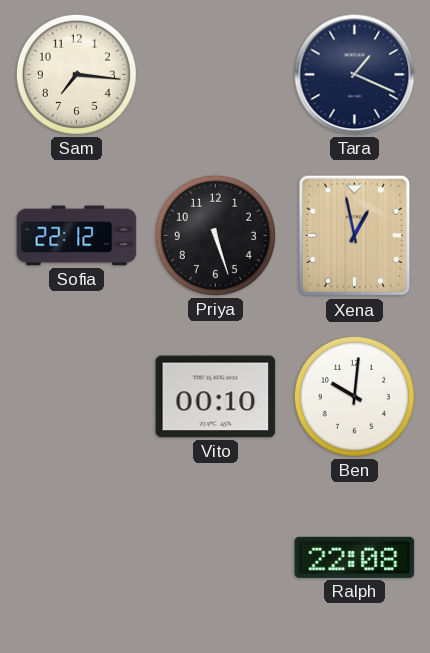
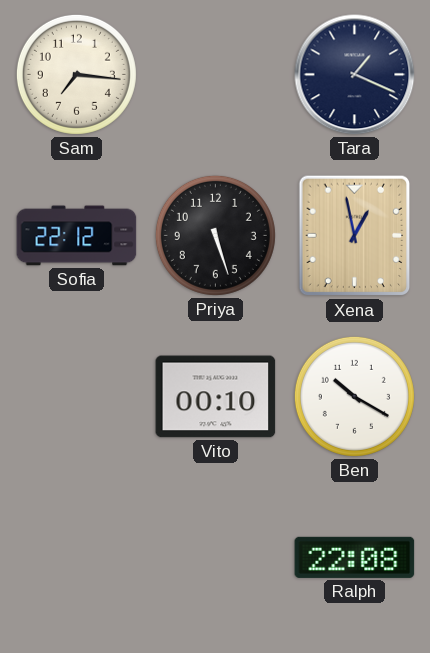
Ben: 10:01 -> 10:20 (354, 396)
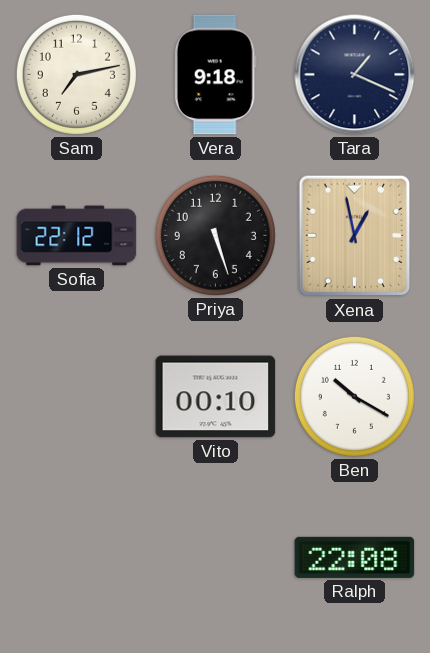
Sam: 7:16 -> 7:13 (76, 74)
Vera: none -> 9:18 (215, 75)
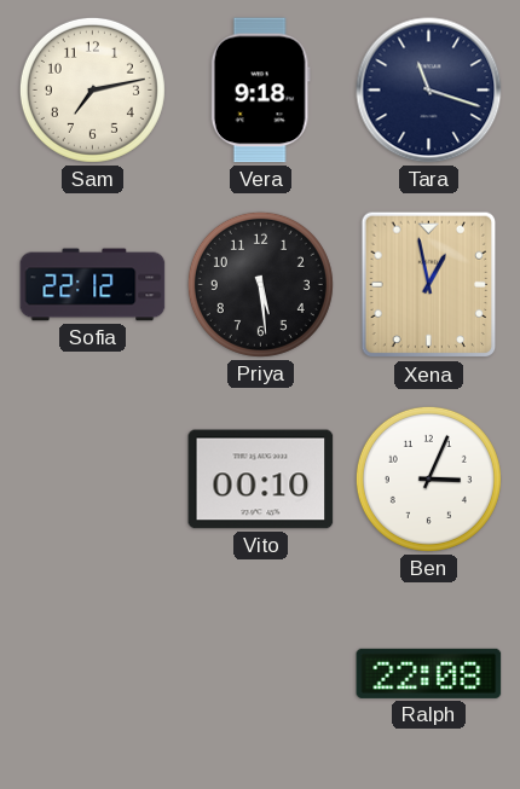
Tara: 1:19 -> 11:18 (429, 91)
Priya: 5:27 -> 5:29 (260, 284)
Ben: 10:20 -> 3:04 (428, 478)
